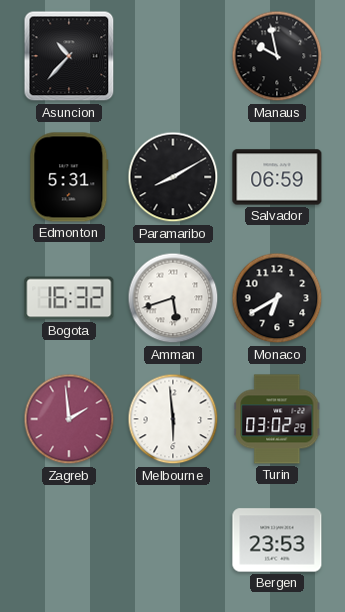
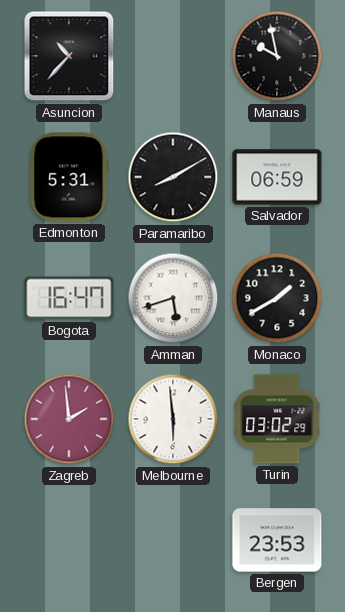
Bogota: 16:32 -> 16:47 (69, 298)
Monaco: 6:40 -> 1:40 (277, 298)
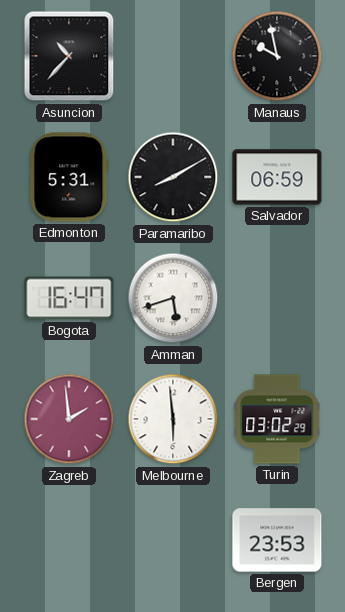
Monaco: 1:40 -> none (277, 298)
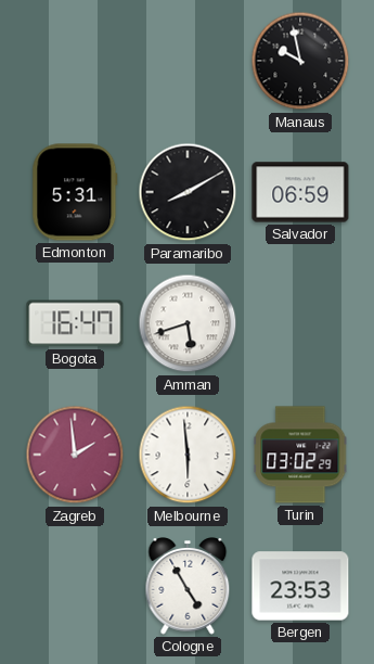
Asuncion: 10:37 -> none (69, 56)
Cologne: none -> 4:55 (188, 587)
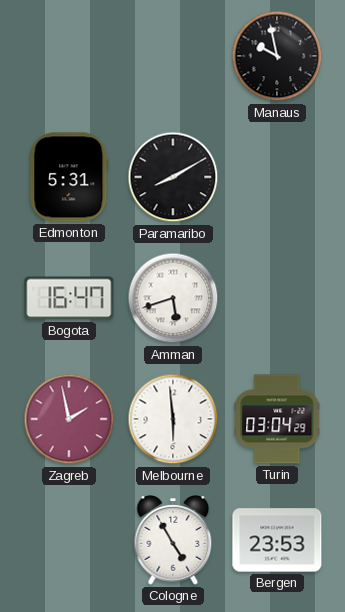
Salvador: 06:59 -> none (300, 192)
Zagreb: 1:59 -> 1:58 (69, 419)
Turin: 03:02 -> 03:04 (277, 419)
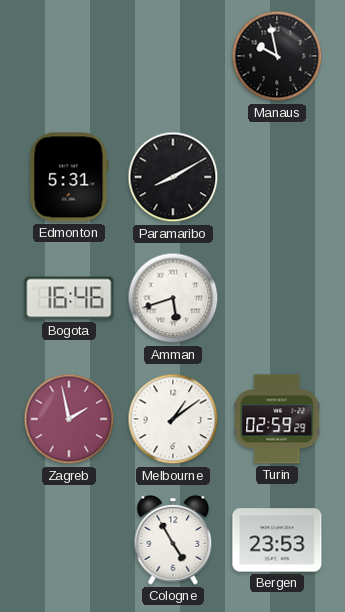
Bogota: 16:47 -> 16:46 (69, 298)
Melbourne: 5:59 -> 1:09 (173, 419)
Turin: 03:04 -> 02:59 (277, 419)
